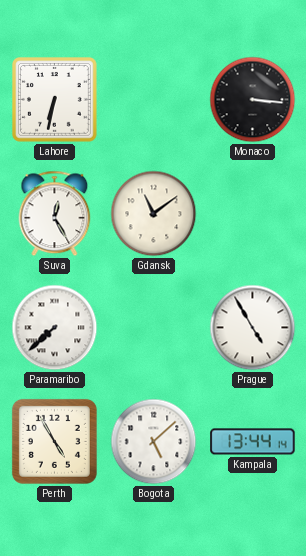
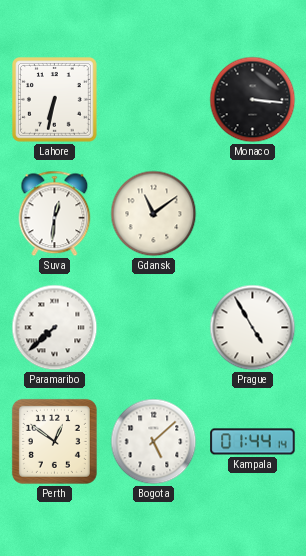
Suva: 12:25 -> 12:31 (55, 214)
Perth: 4:55 -> 12:51 (54, 441)
Kampala: 13:44 -> 01:44 (253, 442)
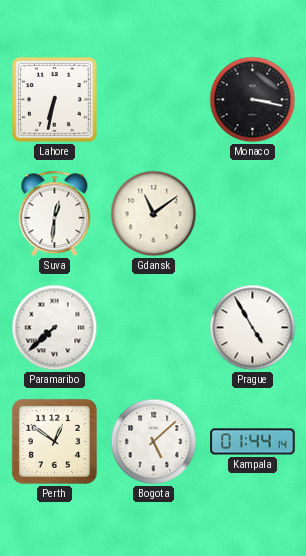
Monaco: 3:16 -> 3:17 (253, 100)
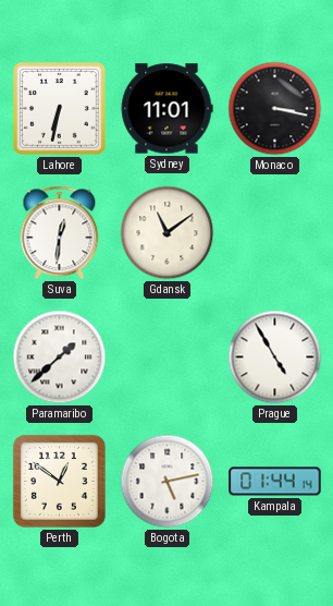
Sydney: none -> 11:01 (166, 109)
Paramaribo: 7:38 -> 1:38 (60, 357)
Bogota: 5:08 -> 5:13 (168, 482)
